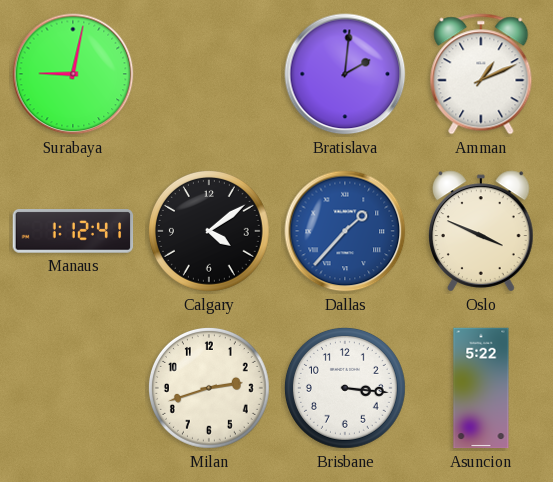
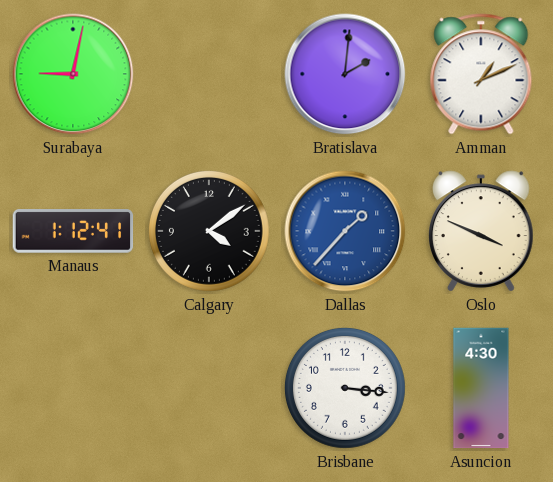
Milan: 2:42 -> none (209, 388)
Asuncion: 5:22 -> 4:30 (481, 388)
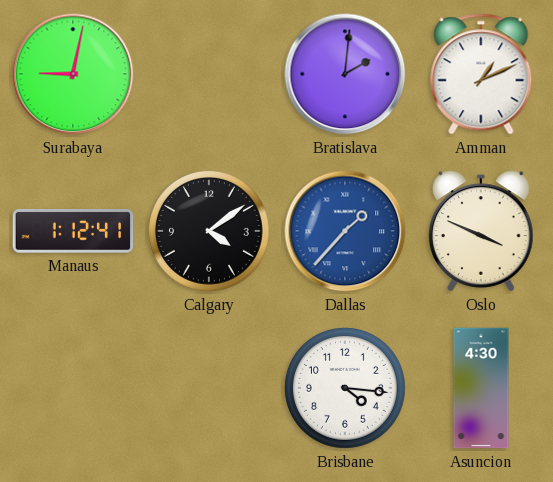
Brisbane: 3:16 -> 4:16 (345, 388)
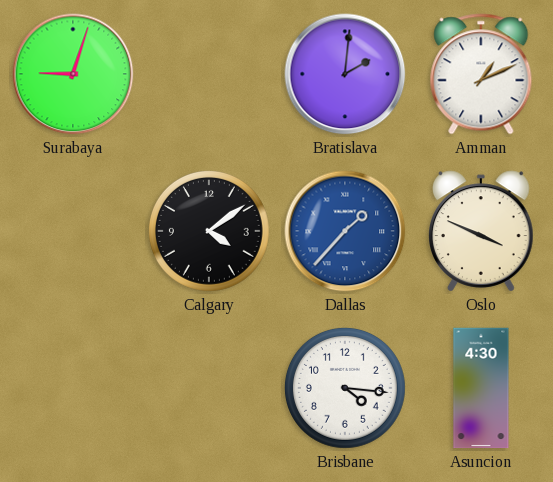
Surabaya: 9:02 -> 9:03 (73, 74)
Manaus: 1:12 -> none (73, 231)
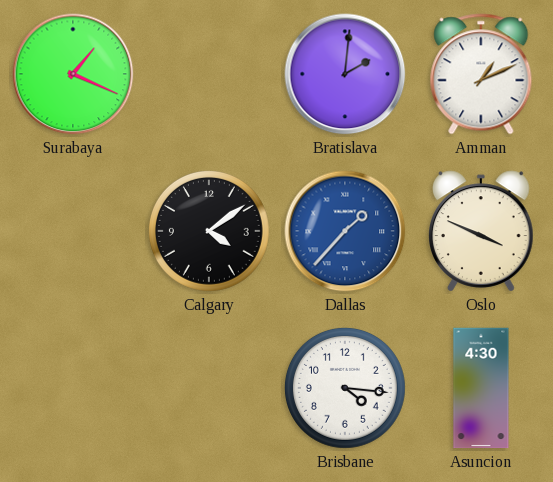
Surabaya: 9:03 -> 1:19 (73, 74)
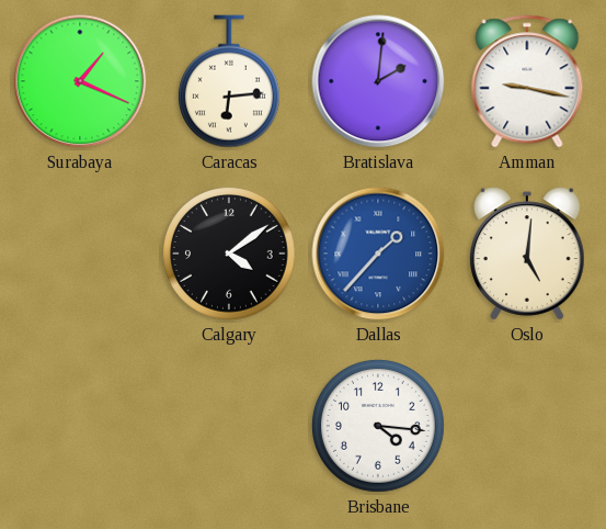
Caracas: none -> 6:14 (229, 81)
Amman: 1:11 -> 9:17 (527, 81)
Oslo: 3:49 -> 5:01 (528, 254)
Asuncion: 4:30 -> none (481, 388)
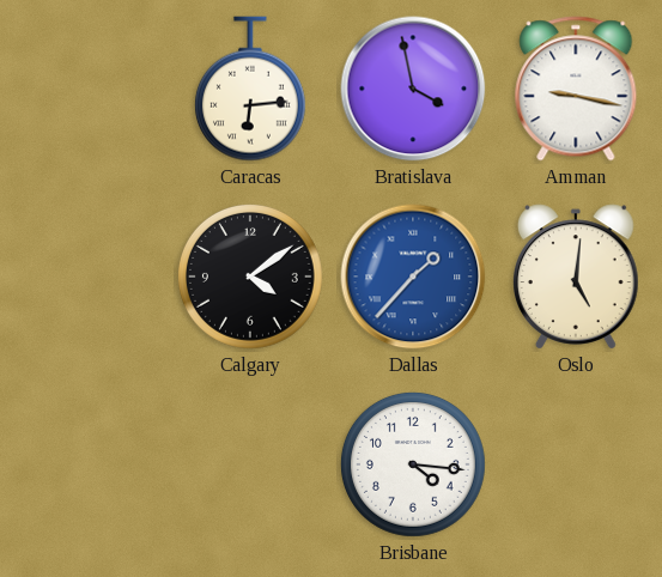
Surabaya: 1:19 -> none (80, 81)
Bratislava: 2:01 -> 3:58 (413, 89)
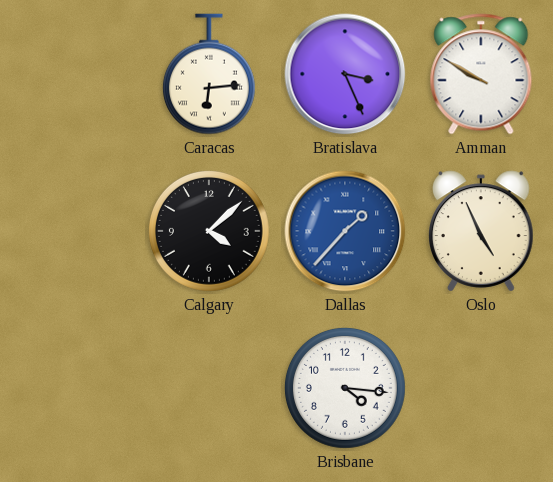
Bratislava: 3:58 -> 3:26 (345, 74)
Amman: 9:17 -> 9:50 (481, 74)
Calgary: 4:09 -> 4:08 (209, 231)
Oslo: 5:01 -> 4:56 (482, 231)
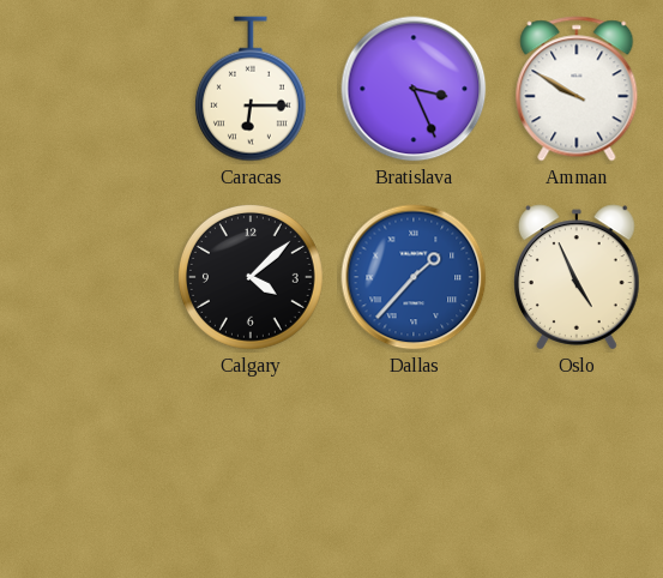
Caracas: 6:14 -> 6:15 (251, 89)
Brisbane: 4:16 -> none (345, 388)
